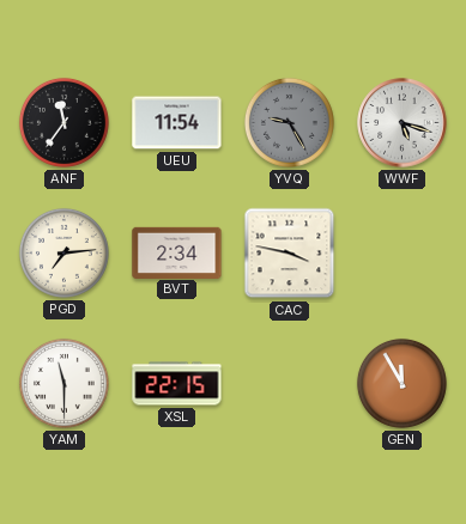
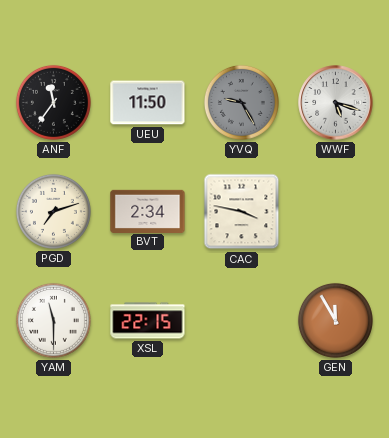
UEU: 11:54 -> 11:50 (148, 103)
PGD: 7:14 -> 7:12 (53, 211)
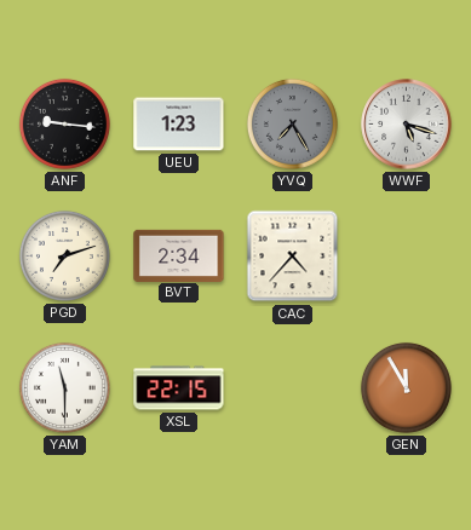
ANF: 11:36 -> 9:16 (64, 123)
UEU: 11:50 -> 1:23 (179, 125)
YVQ: 9:25 -> 7:25 (292, 123)
CAC: 3:47 -> 4:37 (293, 257)
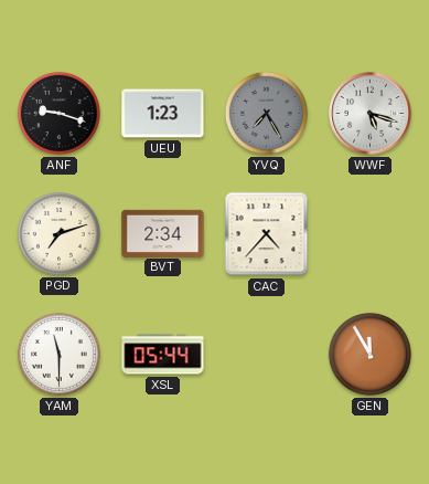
ANF: 9:16 -> 9:18 (58, 113)
XSL: 22:15 -> 05:44 (163, 355)
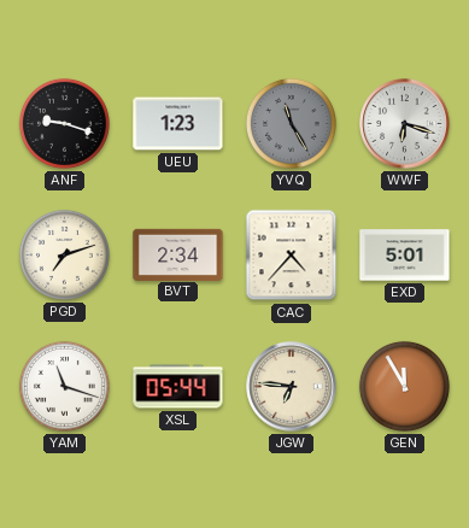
YVQ: 7:25 -> 11:25 (291, 123)
WWF: 5:18 -> 6:18 (405, 124)
EXD: none -> 5:01 (405, 256)
YAM: 11:30 -> 11:18 (64, 386)
JGW: none -> 6:46 (292, 387)
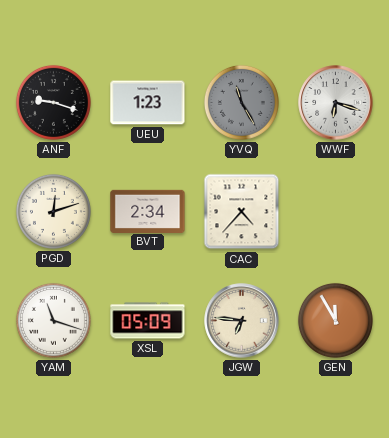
PGD: 7:12 -> 12:12 (53, 211)
EXD: 5:01 -> none (405, 256)
XSL: 05:44 -> 05:09 (148, 321)
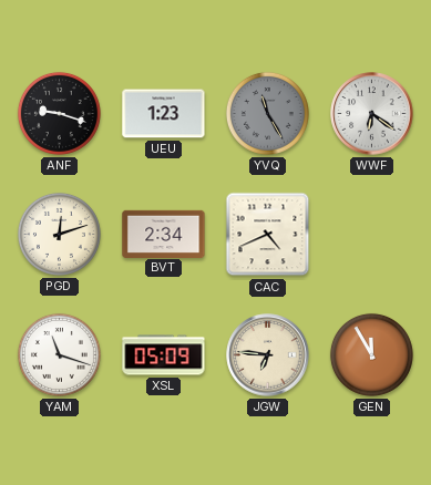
WWF: 6:18 -> 6:21 (372, 114)
CAC: 4:37 -> 4:41 (268, 235)
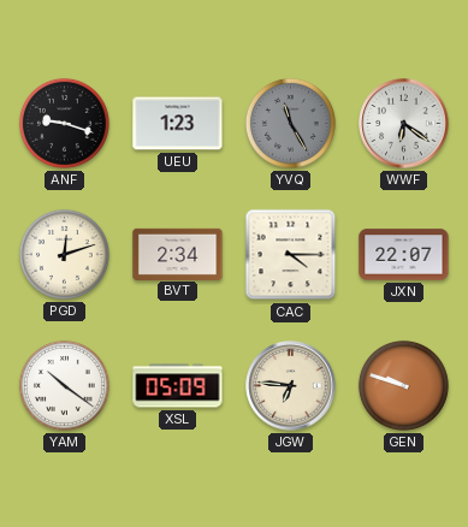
CAC: 4:41 -> 4:15 (291, 255)
JXN: none -> 22:07 (404, 255)
YAM: 11:18 -> 10:21 (64, 385)
GEN: 11:55 -> 9:48 (403, 385)
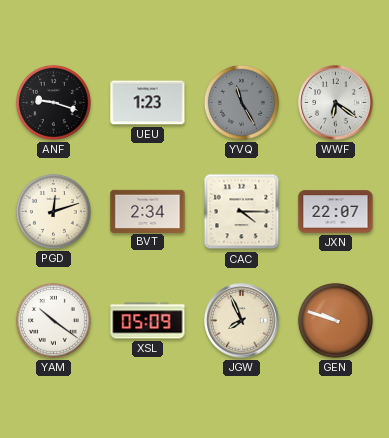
JGW: 6:46 -> 7:56 (242, 321)
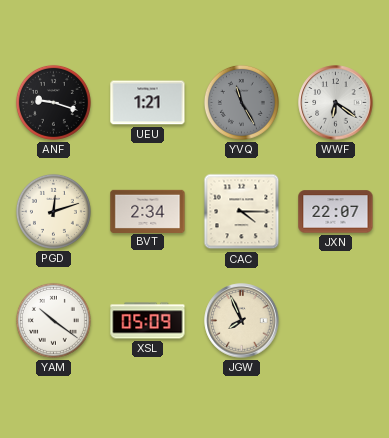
UEU: 1:23 -> 1:21 (148, 103)
GEN: 9:48 -> none (335, 320)
